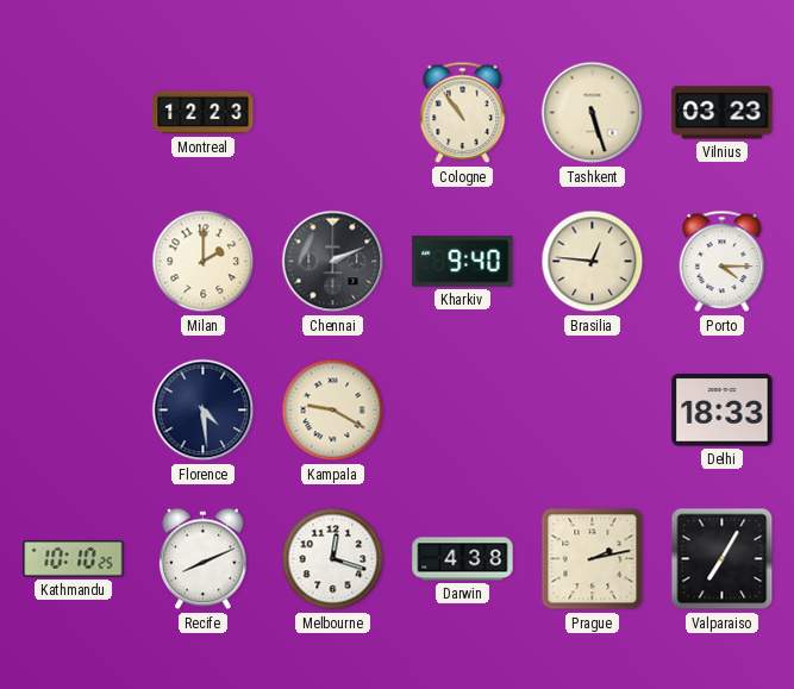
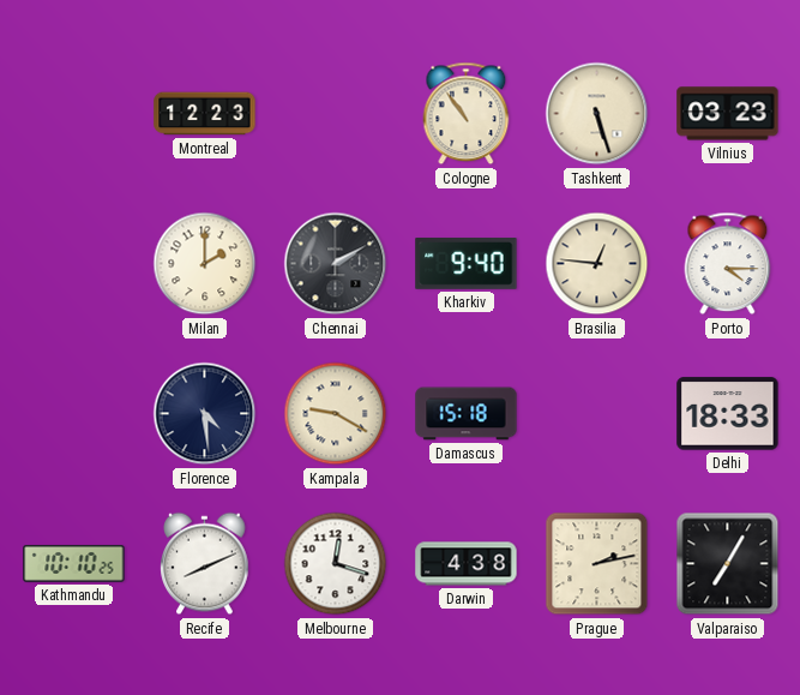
Chennai: 2:11 -> 2:10 (336, 264)
Damascus: none -> 15:18 (467, 414)
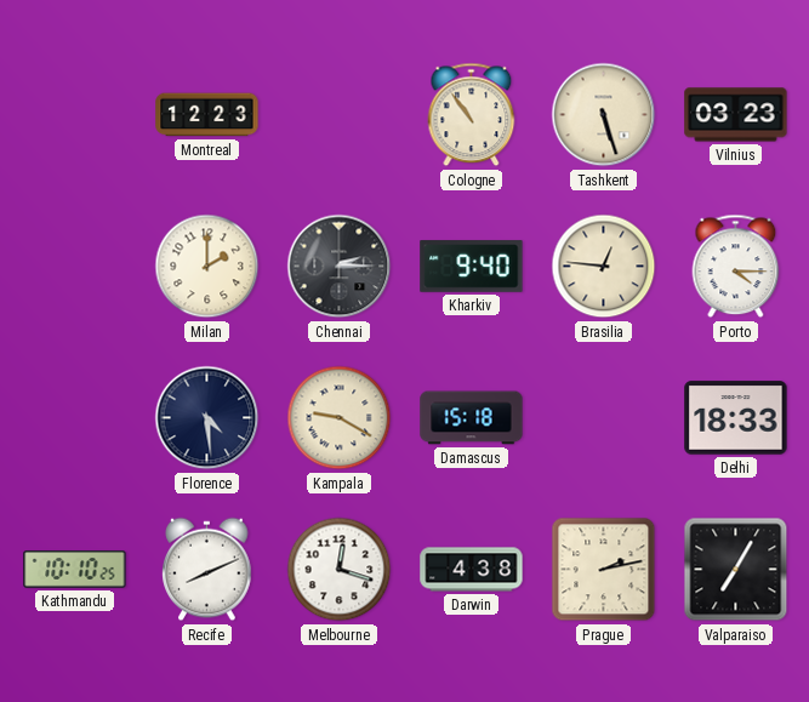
Chennai: 2:10 -> 2:15 (340, 267)
